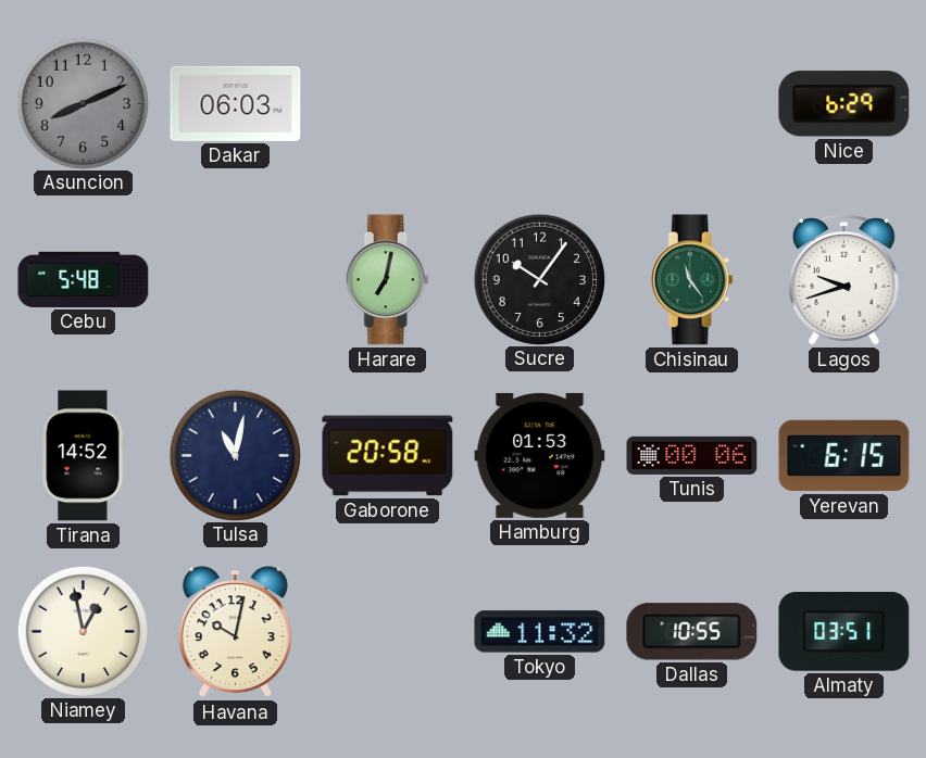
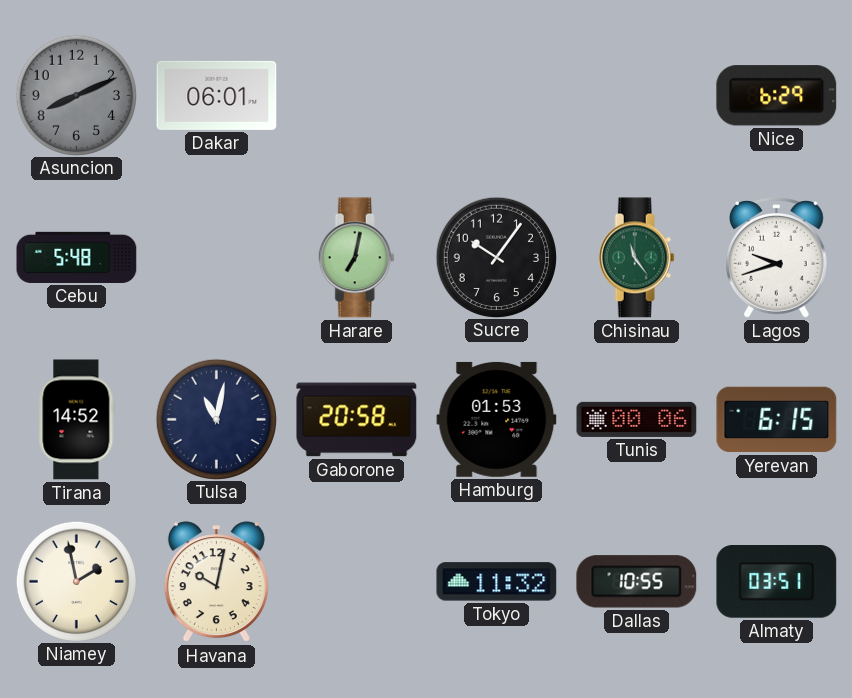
Dakar: 06:03 -> 06:01 (217, 95)
Niamey: 12:58 -> 1:58 (76, 581)
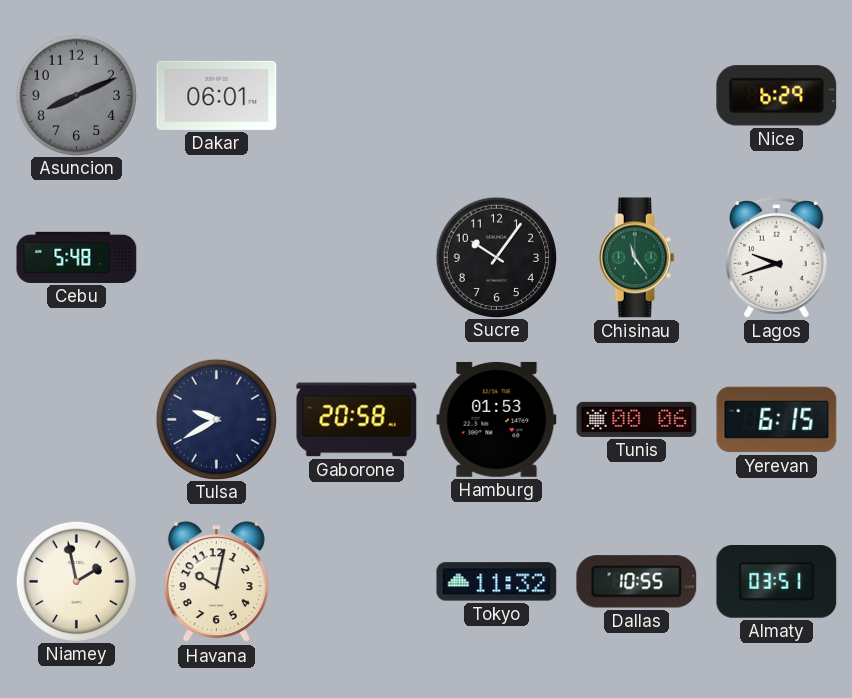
Harare: 7:02 -> none (356, 258)
Tirana: 14:52 -> none (77, 420)
Tulsa: 11:02 -> 9:40 (216, 419)
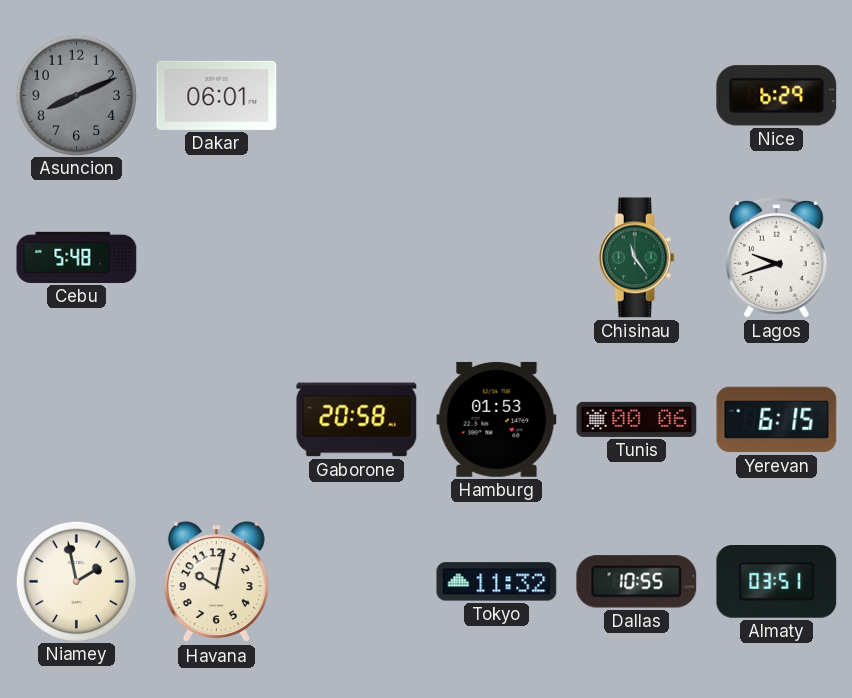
Sucre: 10:06 -> none (496, 257)
Tulsa: 9:40 -> none (216, 419)
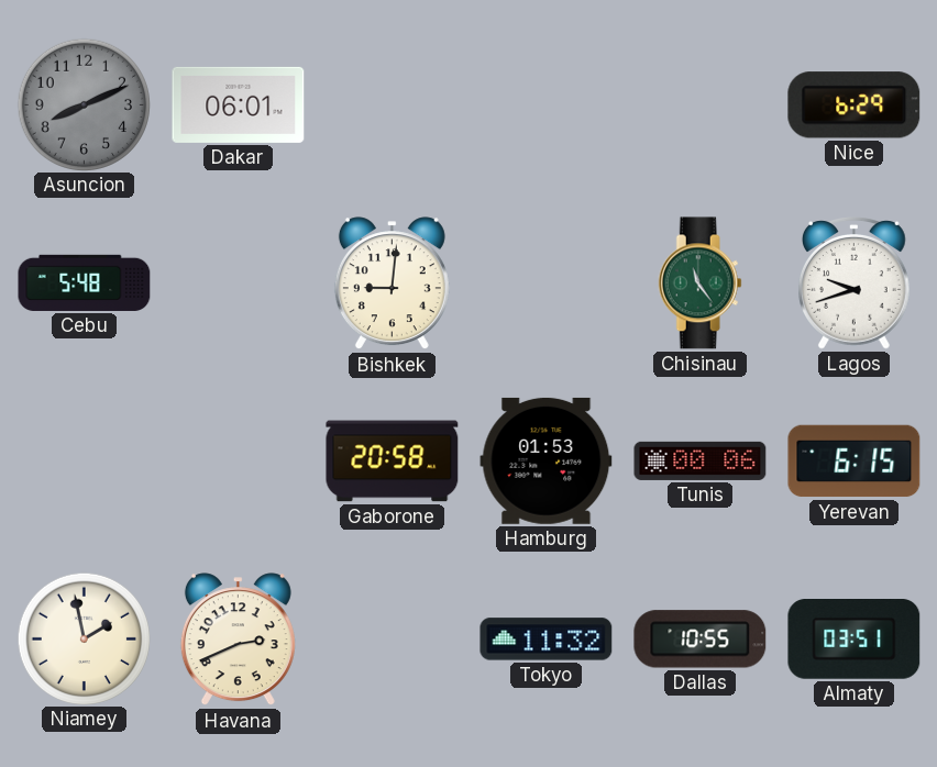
Bishkek: none -> 9:01 (392, 284)
Havana: 10:02 -> 2:41 (238, 640)
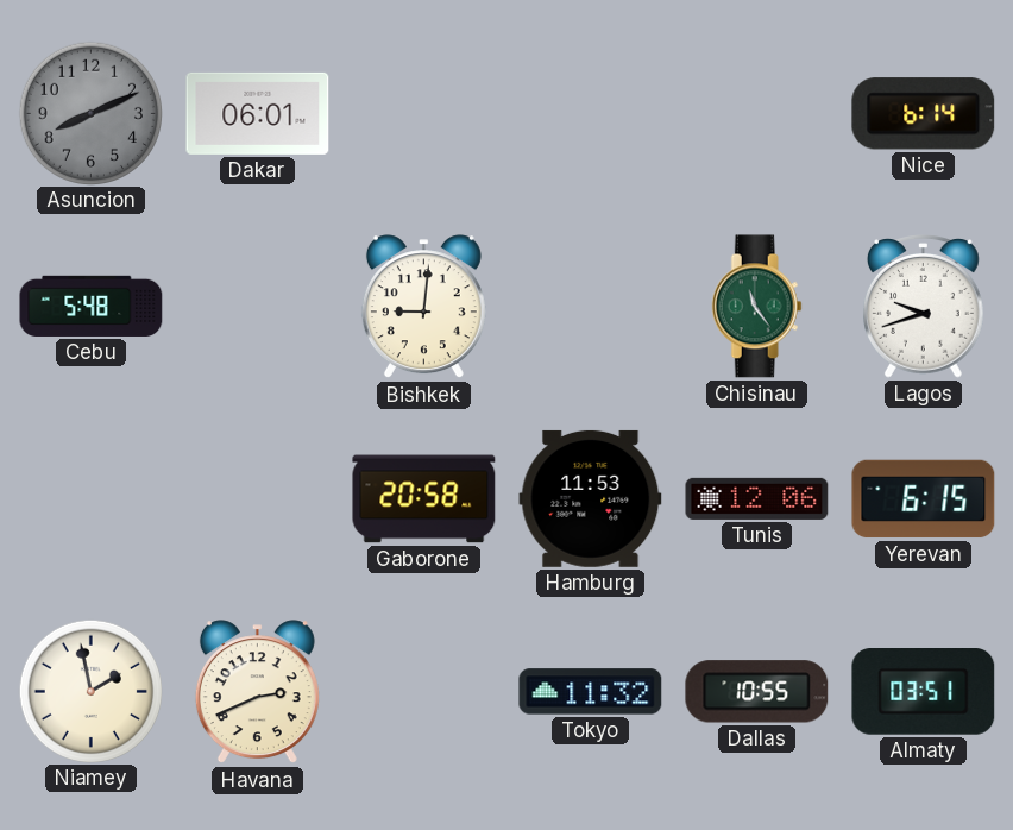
Nice: 6:29 -> 6:14 (924, 114)
Hamburg: 01:53 -> 11:53 (591, 498)
Tunis: 00:06 -> 12:06 (757, 498)
